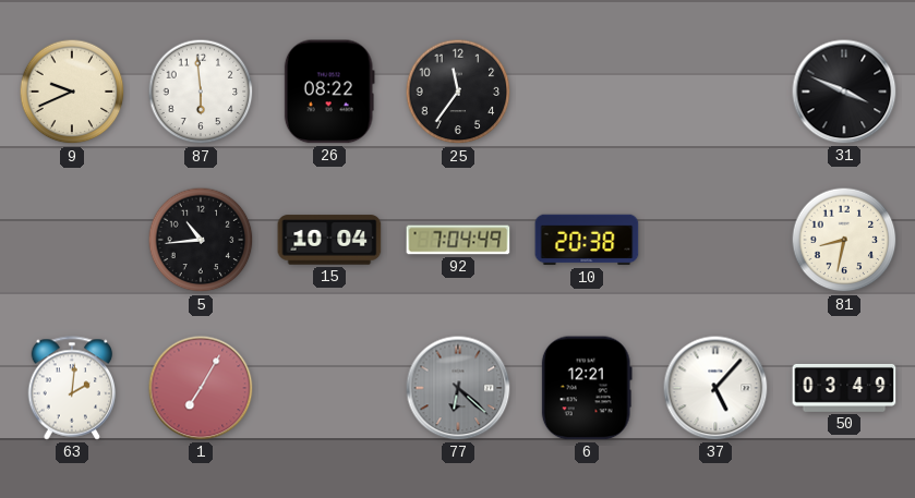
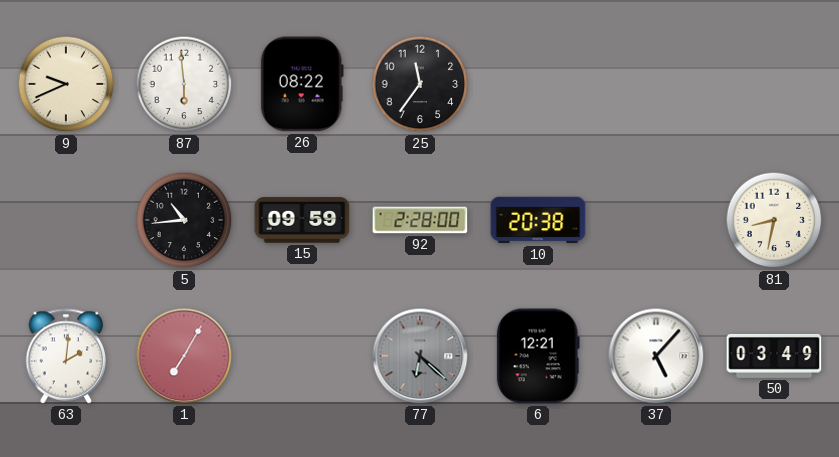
31: 3:49 -> none (844, 92)
15: 10:04 -> 09:59 (302, 220)
92: 7:04 -> 2:28 (420, 220)
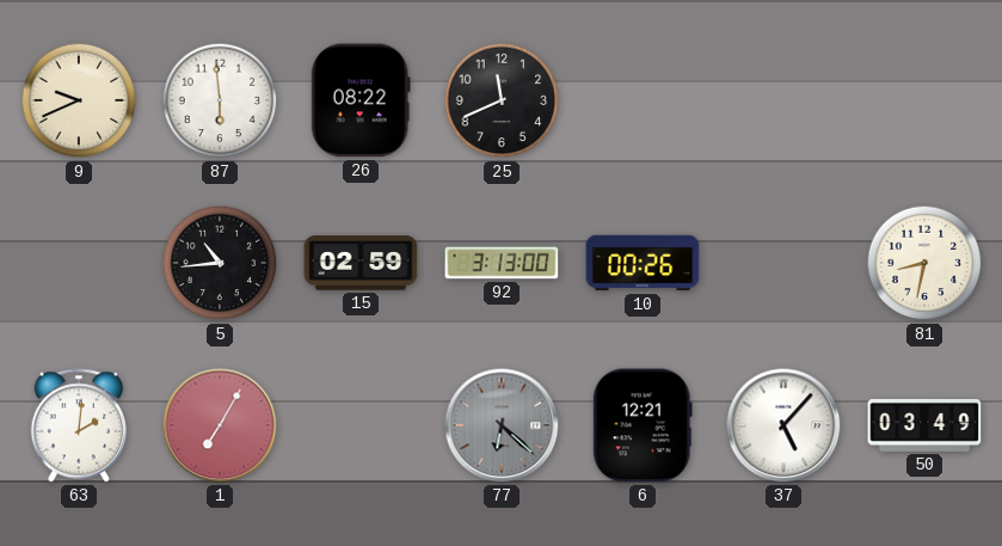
25: 11:36 -> 11:41 (502, 100)
15: 09:59 -> 02:59 (361, 263)
92: 2:28 -> 3:13 (502, 263)
10: 20:38 -> 00:26 (643, 263)
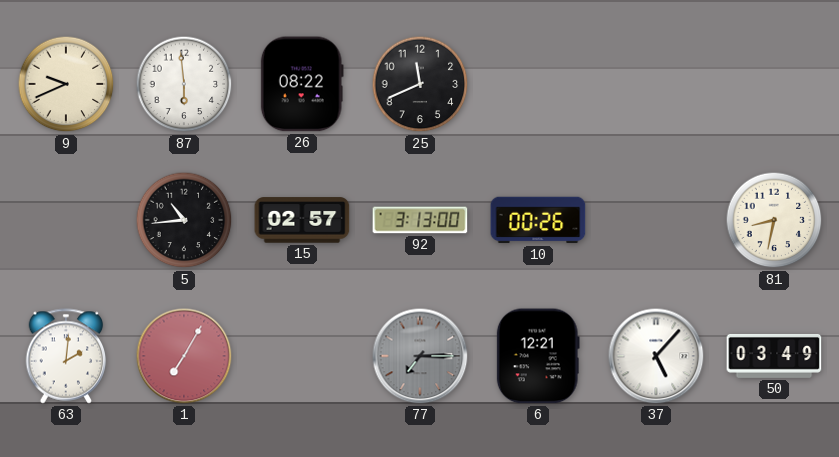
15: 02:59 -> 02:57 (302, 220)
77: 6:22 -> 7:15 (420, 356)
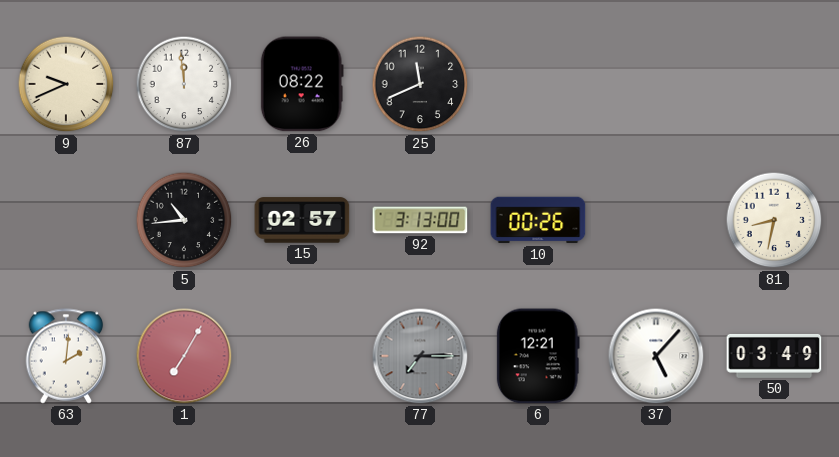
87: 5:59 -> 11:59 (184, 84)
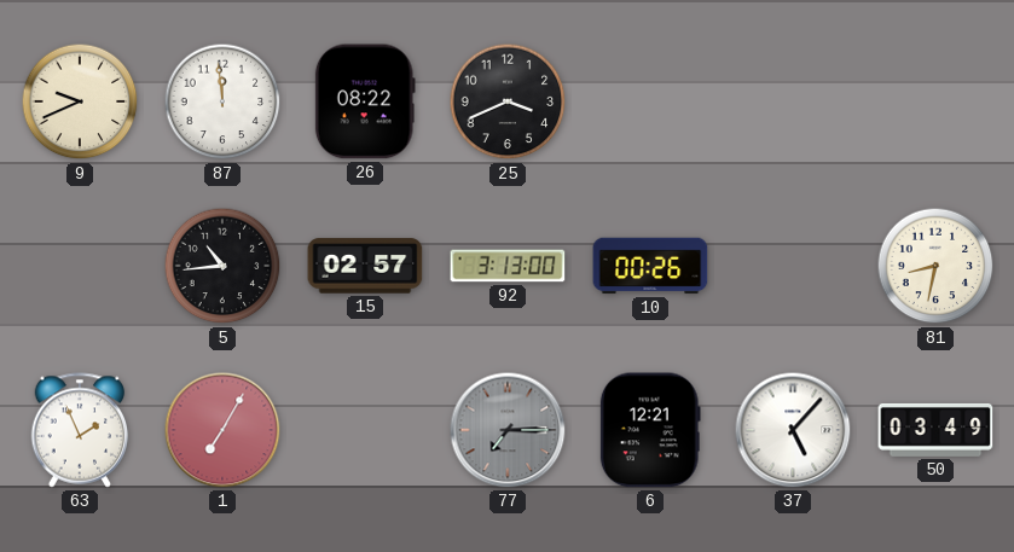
25: 11:41 -> 3:41 (508, 101)
63: 2:01 -> 1:56 (80, 430)
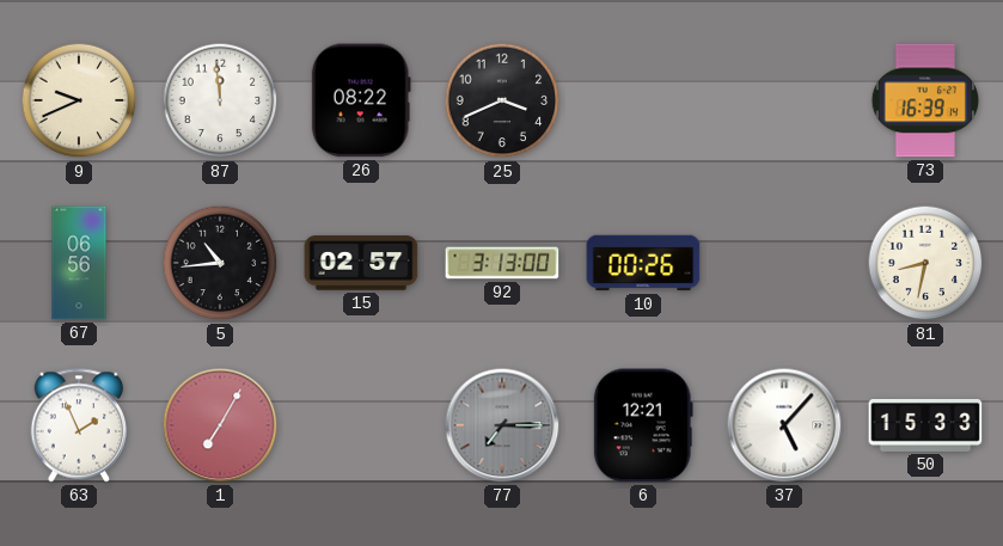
73: none -> 16:39 (924, 100)
67: none -> 06:56 (79, 263)
50: 03:49 -> 15:33 (925, 425)
